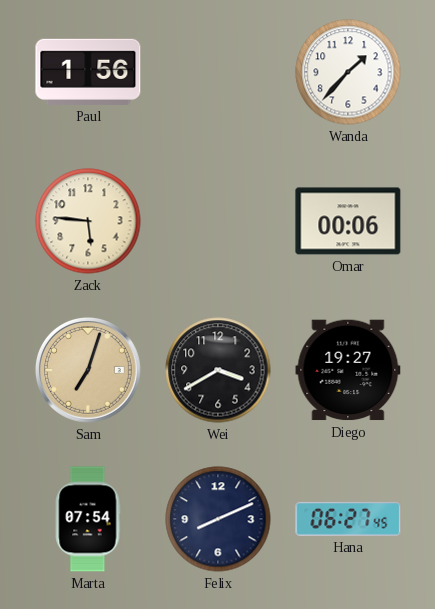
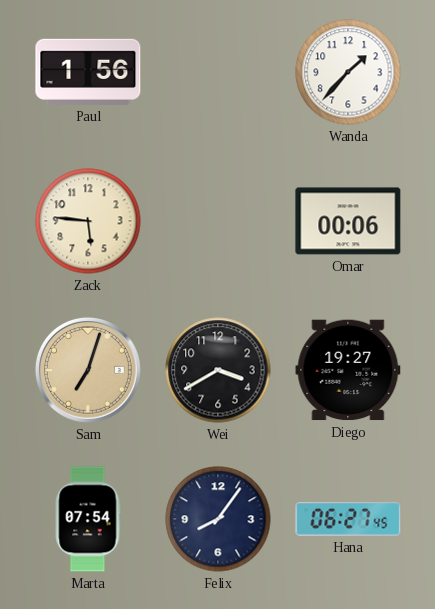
Felix: 8:11 -> 8:06 (218, 519)
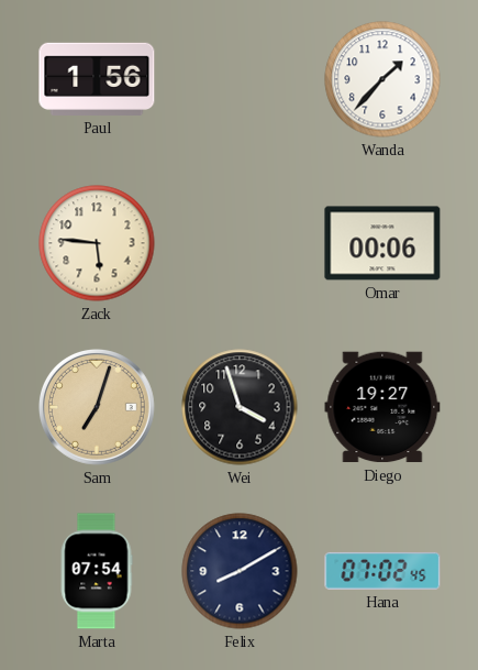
Wei: 3:40 -> 3:57 (240, 407)
Felix: 8:06 -> 8:10 (240, 571)
Hana: 06:27 -> 07:02 (382, 571)
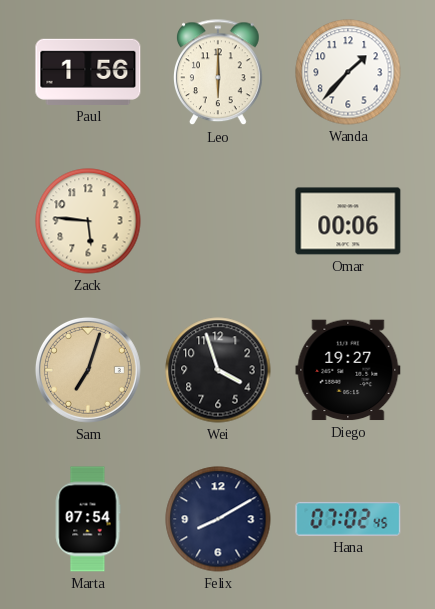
Leo: none -> 6:00 (219, 73)
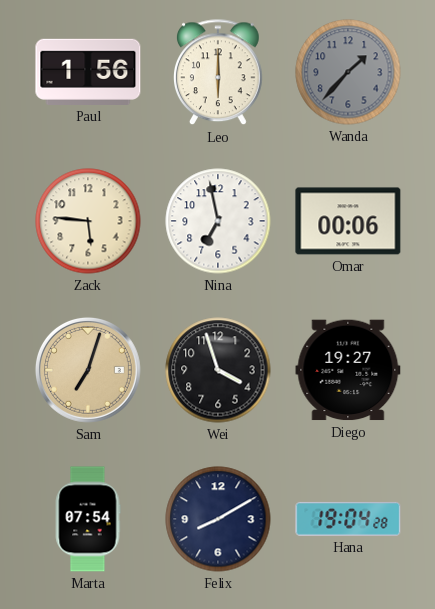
Wanda dial: white -> grey (348, 72)
Nina: none -> 6:58 (218, 221)
Hana: 07:02 -> 19:04 (348, 519)
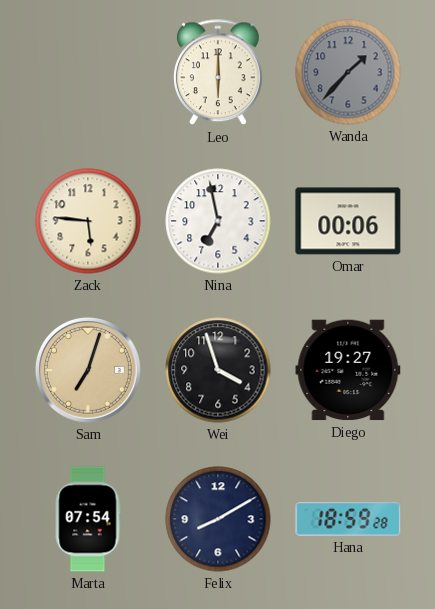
Paul: 1:56 -> none (88, 72)
Hana: 19:04 -> 18:59 (348, 519)
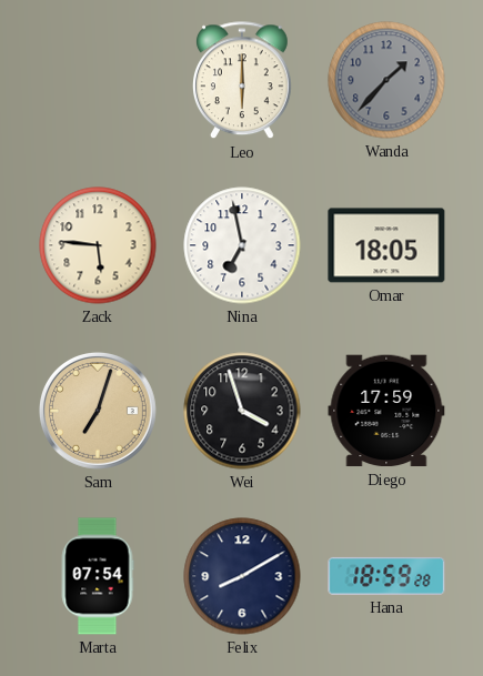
Omar: 00:06 -> 18:05 (386, 245)
Diego: 19:27 -> 17:59 (386, 411)
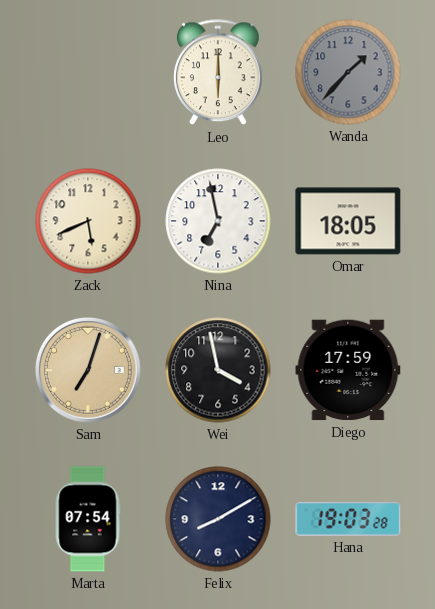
Zack: 5:46 -> 5:41 (88, 221)
Wei: 3:57 -> 3:58 (218, 370)
Hana: 18:59 -> 19:03 (348, 519)
